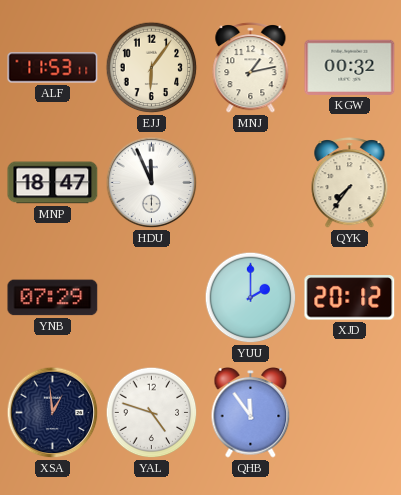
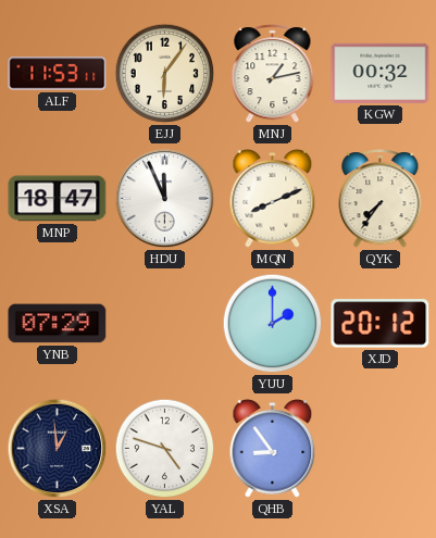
MQN: none -> 8:11 (273, 199)
QHB: 11:54 -> 8:54 (273, 449)
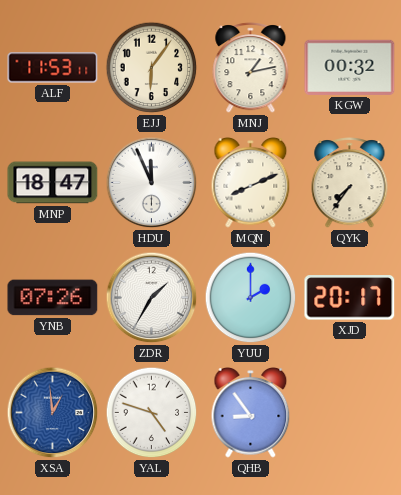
YNB: 07:29 -> 07:26 (53, 298)
ZDR: none -> 1:35 (152, 298)
XJD: 20:12 -> 20:17 (350, 298)
XSA dial: navy -> blue (53, 413)
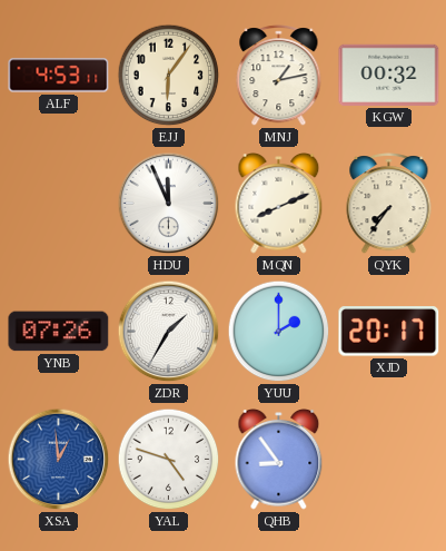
ALF: 11:53 -> 4:53 (59, 76)
MNP: 18:47 -> none (53, 183)
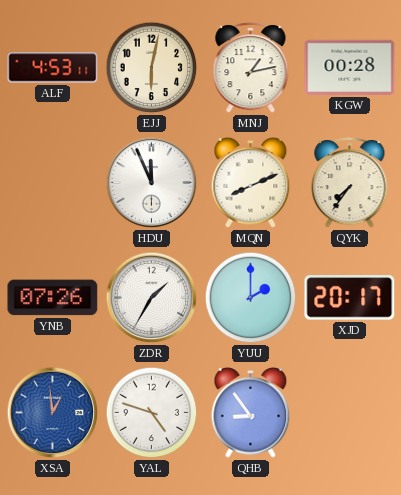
EJJ: 6:06 -> 6:02 (152, 68)
KGW: 00:32 -> 00:28 (350, 67)
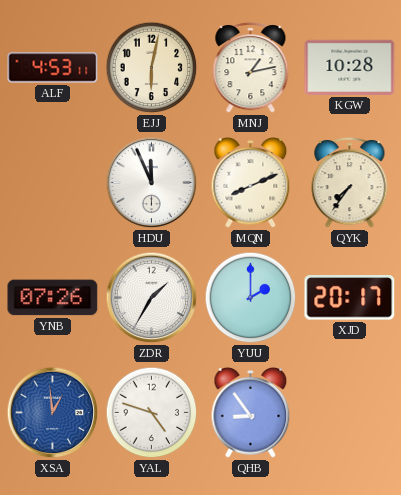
KGW: 00:28 -> 10:28 (350, 67)
